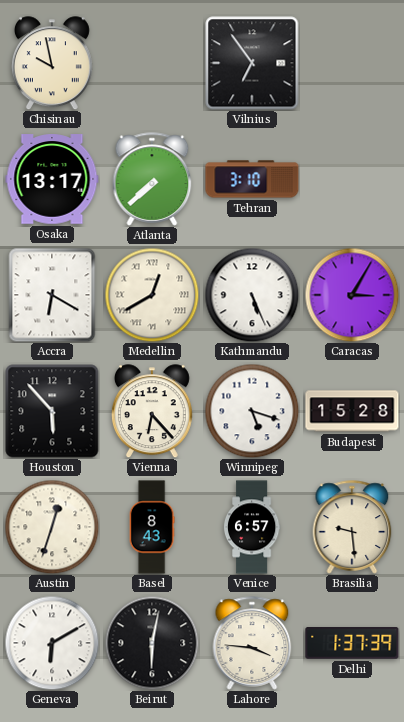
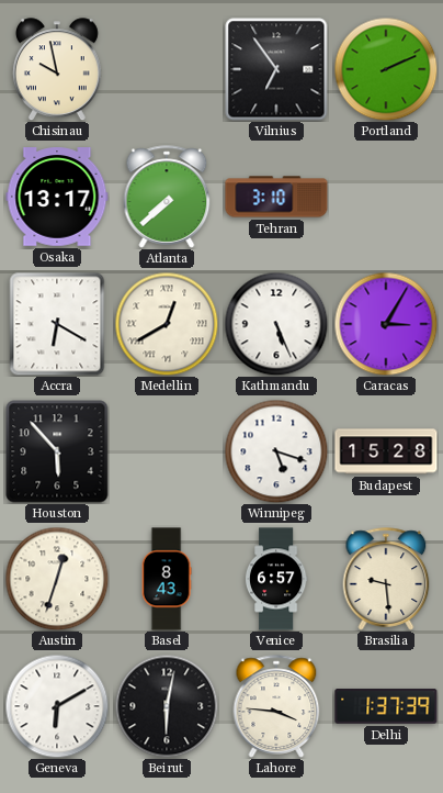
Portland: none -> 2:11 (386, 69)
Vienna: 6:23 -> none (152, 411)
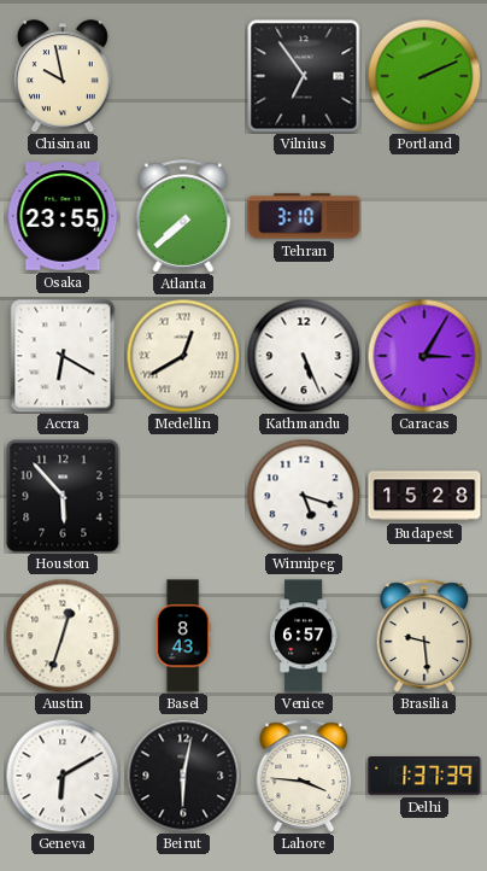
Osaka: 13:17 -> 23:55 (63, 216)
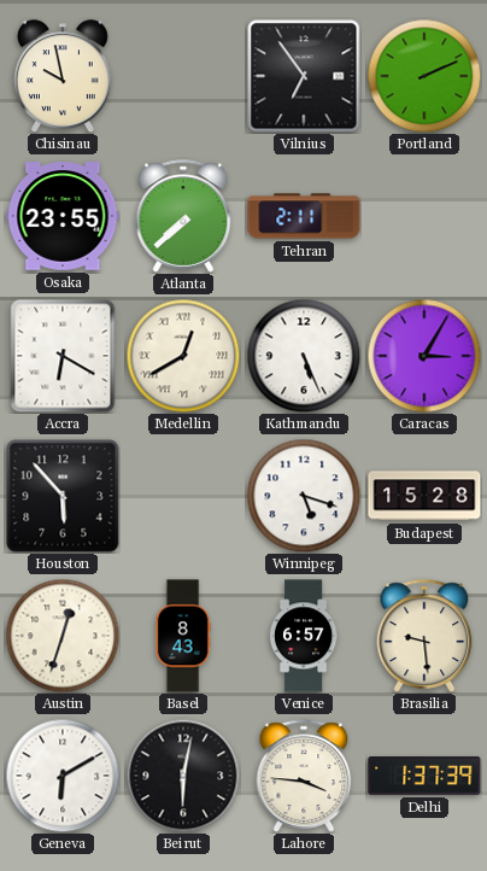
Tehran: 3:10 -> 2:11 (304, 216)
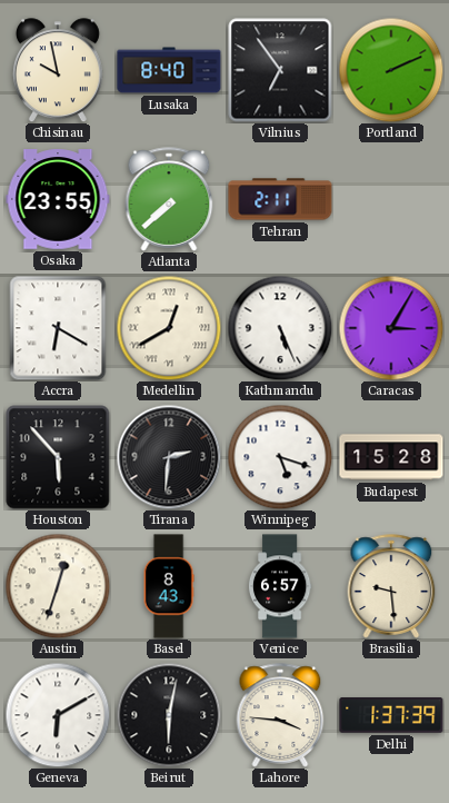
Lusaka: none -> 8:40 (169, 70)
Tirana: none -> 2:31 (169, 457)
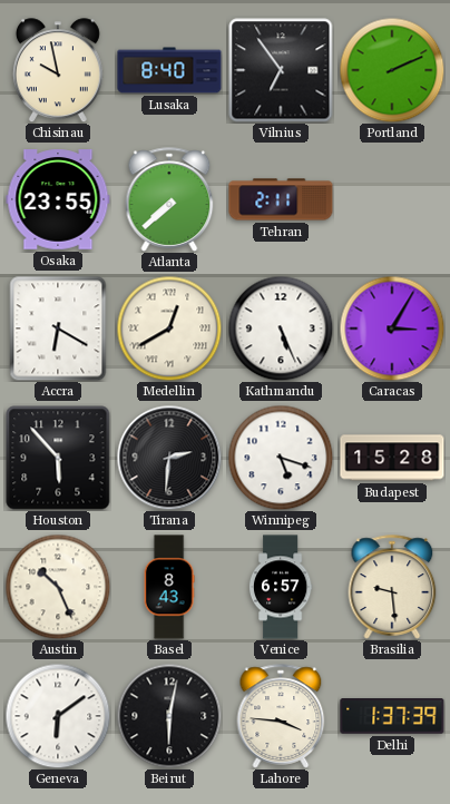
Austin: 12:33 -> 10:26 (58, 587)
Geneva: 6:10 -> 6:09 (58, 716)
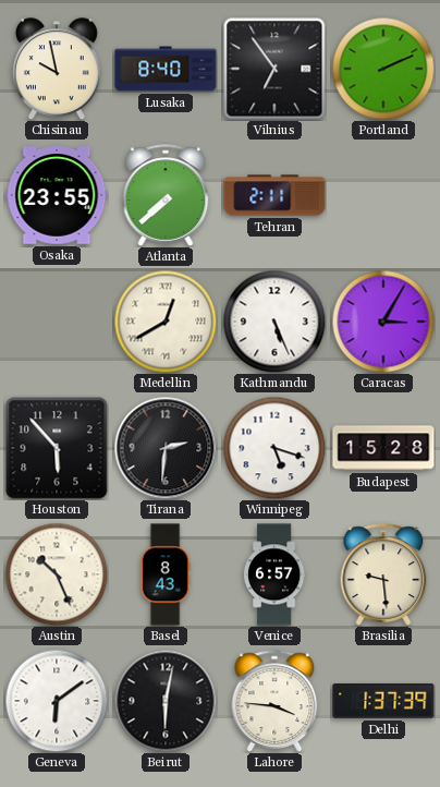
Accra: 6:20 -> none (58, 329)
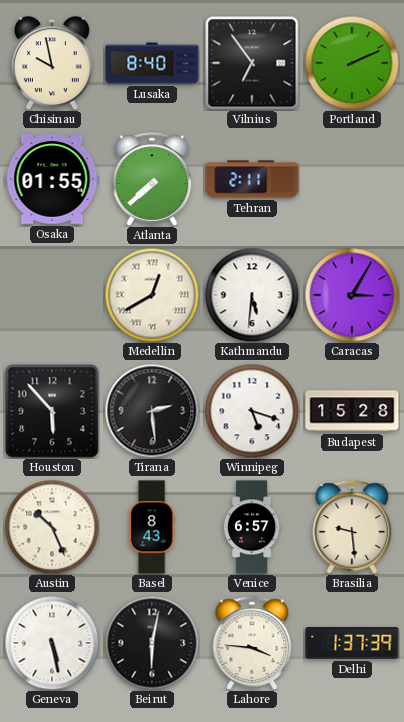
Osaka: 23:55 -> 01:55 (52, 179)
Kathmandu: 5:26 -> 5:31 (252, 295)
Tirana: 2:31 -> 2:29 (152, 411)
Geneva: 6:09 -> 5:28 (52, 643)
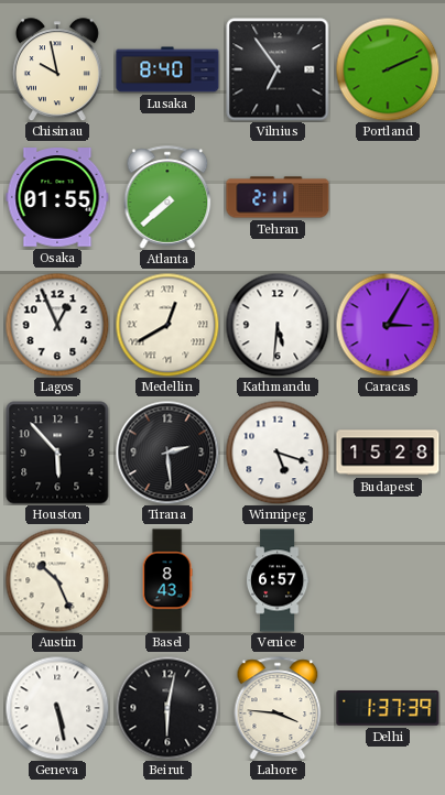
Lagos: none -> 12:56 (57, 325)
Brasilia: 9:29 -> none (352, 527)
